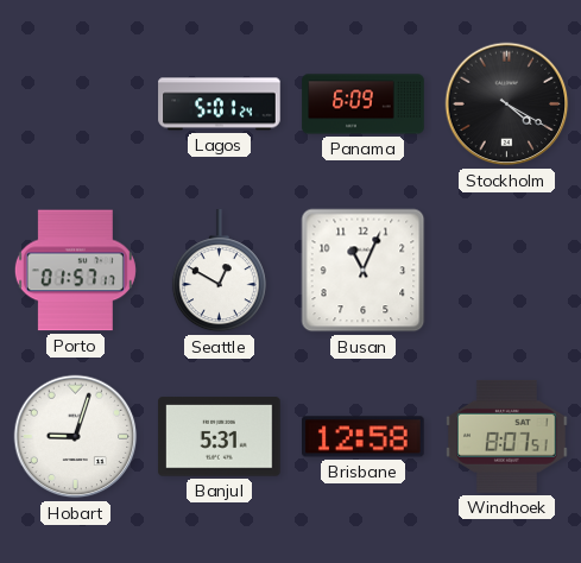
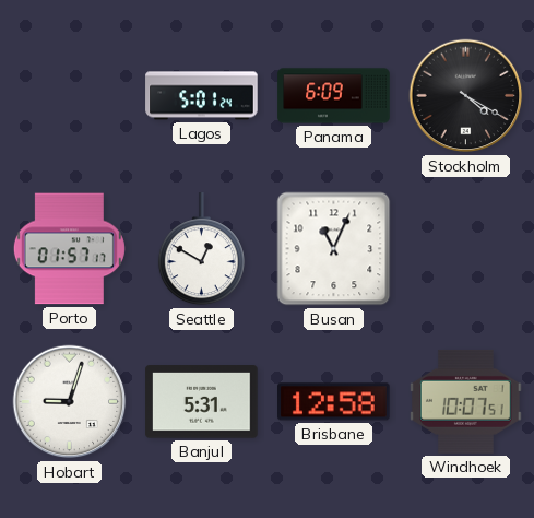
Windhoek: 8:07 -> 10:07 (466, 401)
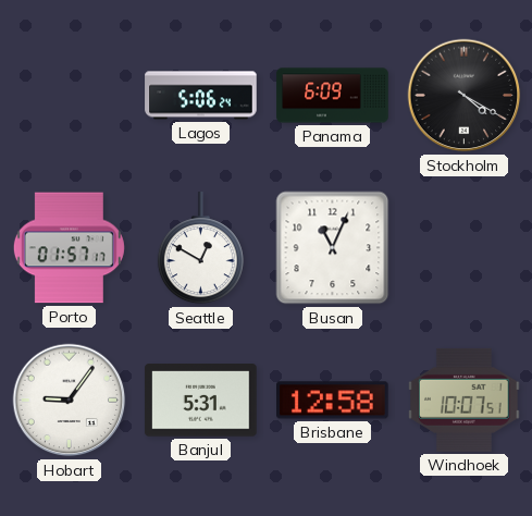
Lagos: 5:01 -> 5:06 (201, 96)
Hobart: 9:03 -> 9:06 (70, 401)
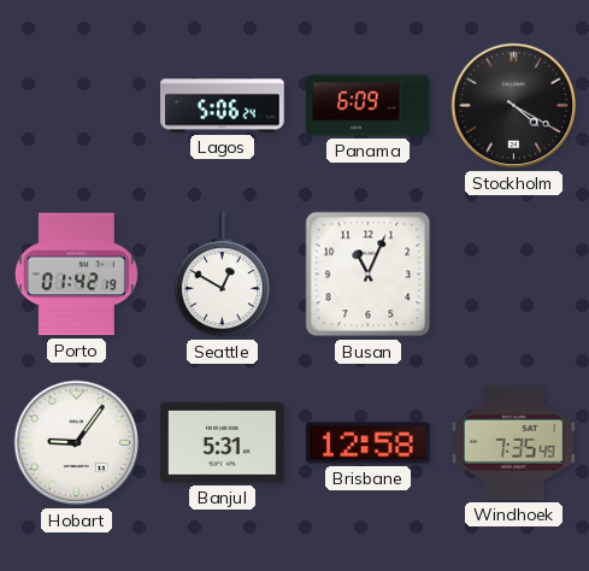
Porto: 01:57 -> 01:42 (76, 275)
Windhoek: 10:07 -> 7:35 (514, 442)
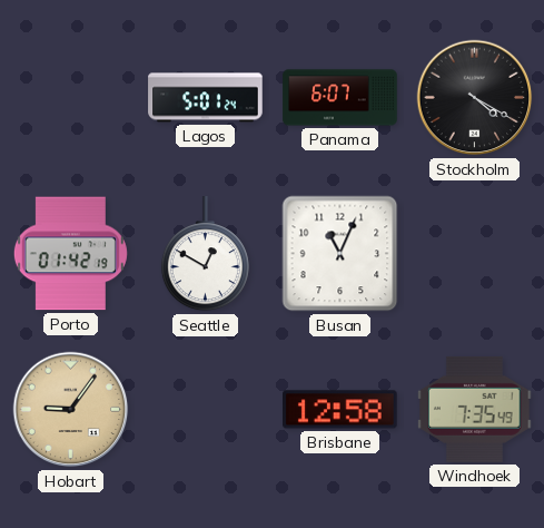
Lagos: 5:06 -> 5:01 (206, 98)
Panama: 6:09 -> 6:07 (340, 98)
Hobart dial: white -> champagne (71, 410)
Banjul: 5:31 -> none (223, 443)
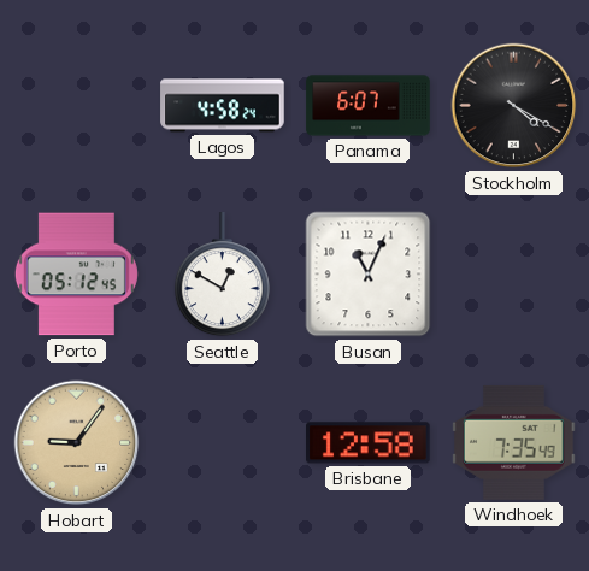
Lagos: 5:01 -> 4:58 (223, 106)
Porto: 01:42 -> 05:12 (76, 275)
